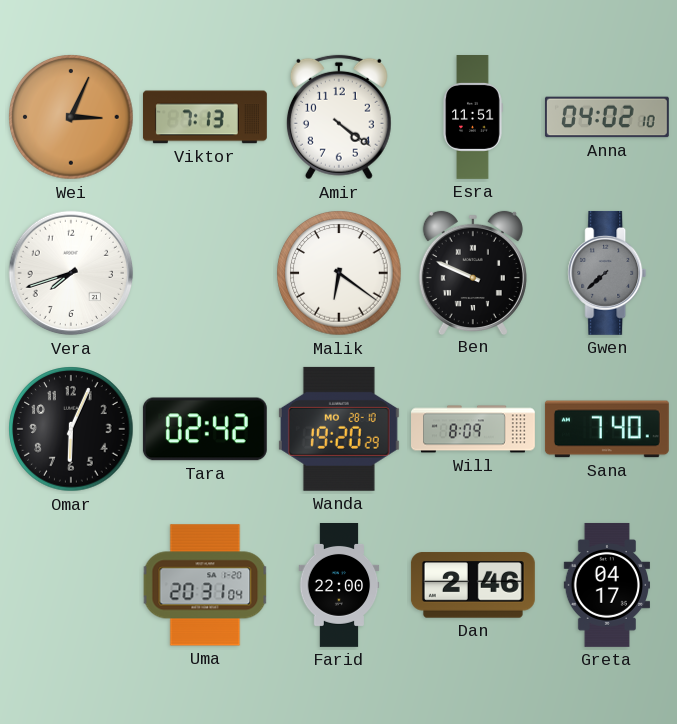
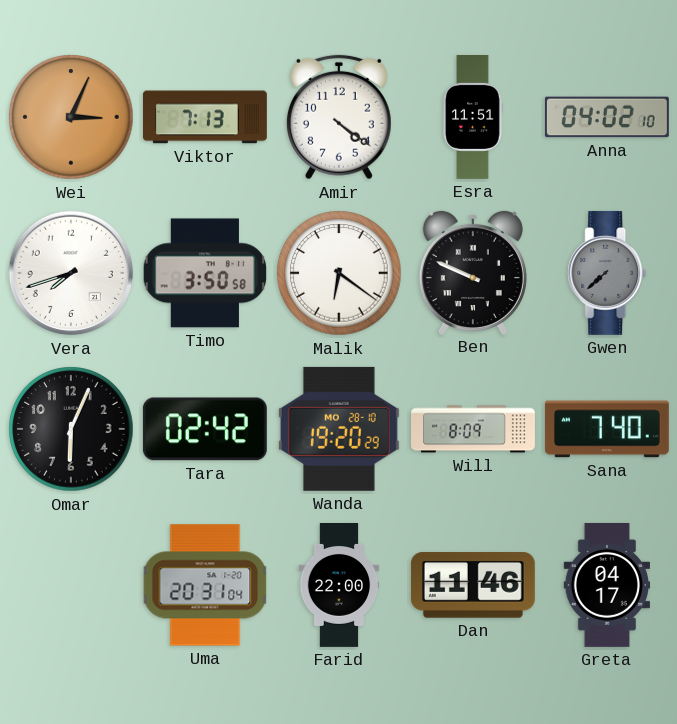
Timo: none -> 3:50 (205, 273)
Dan: 2:46 -> 11:46 (473, 585)
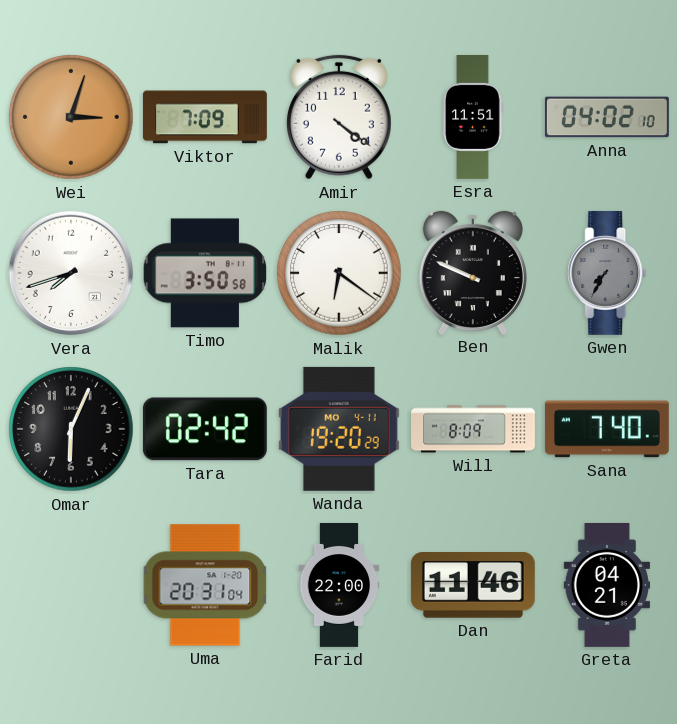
Wei: 3:04 -> 3:03 (71, 117)
Viktor: 7:13 -> 7:09 (205, 117)
Gwen: 7:38 -> 7:35 (607, 273)
Wanda date: MO 28-10 -> MO 4-11 (339, 429)
Greta: 04:17 -> 04:21 (606, 585)
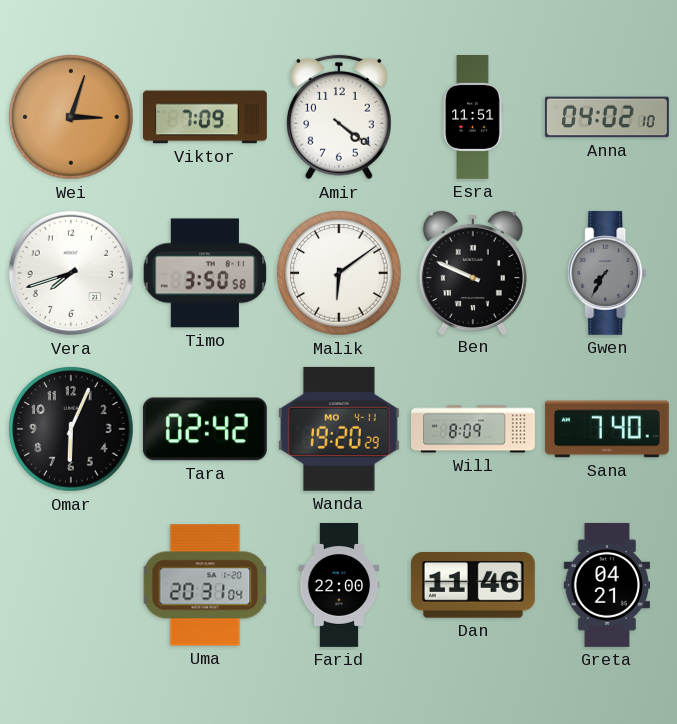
Malik: 6:21 -> 6:09 (339, 273)
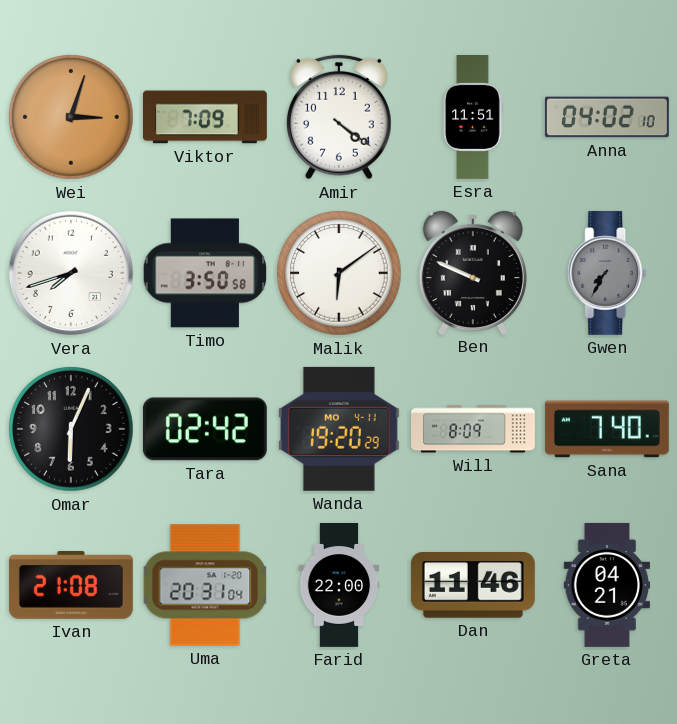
Ivan: none -> 21:08 (71, 586)
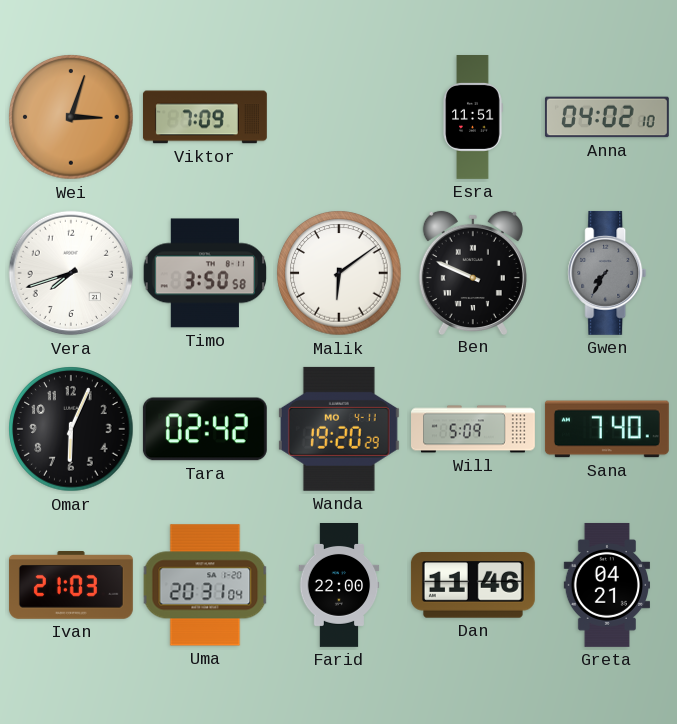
Amir: 4:21 -> none (339, 117)
Will: 8:09 -> 5:09 (474, 429)
Ivan: 21:08 -> 21:03 (71, 586)
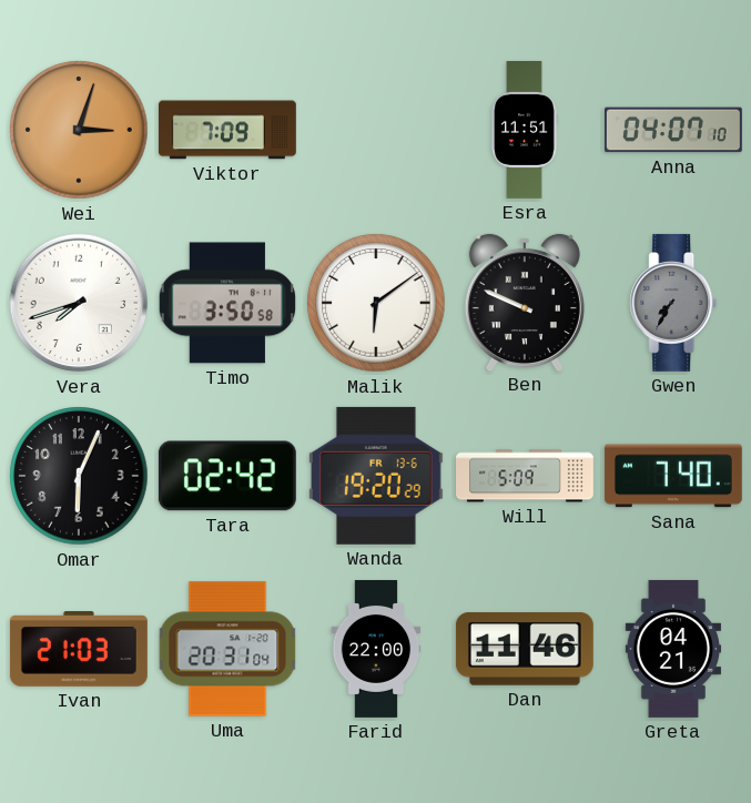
Anna: 04:02 -> 04:07 (673, 130)
Wanda date: MO 4-11 -> FR 13-6 (376, 476)
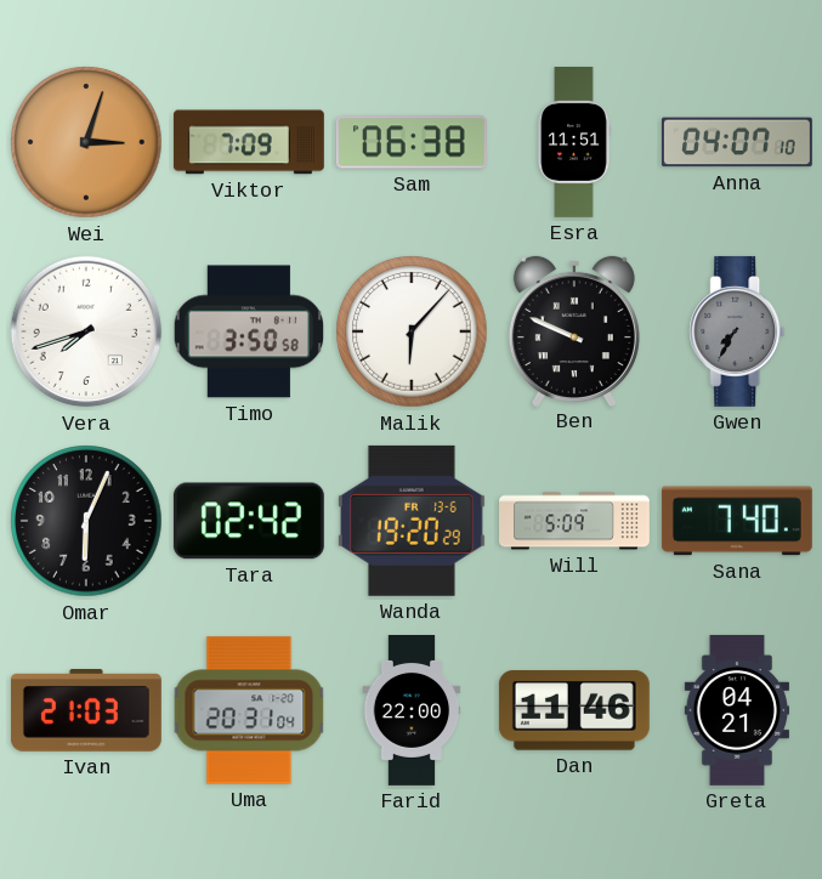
Sam: none -> 06:38 (412, 142)
Malik: 6:09 -> 6:07 (412, 331)
